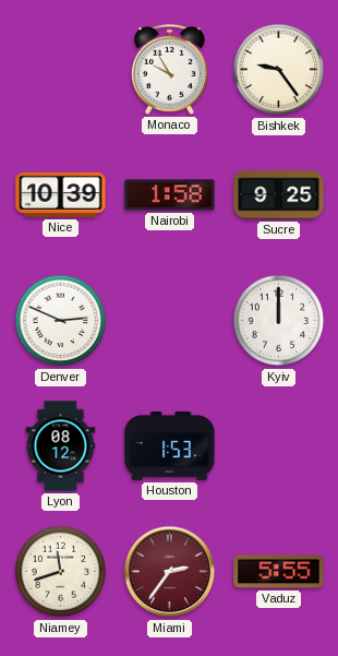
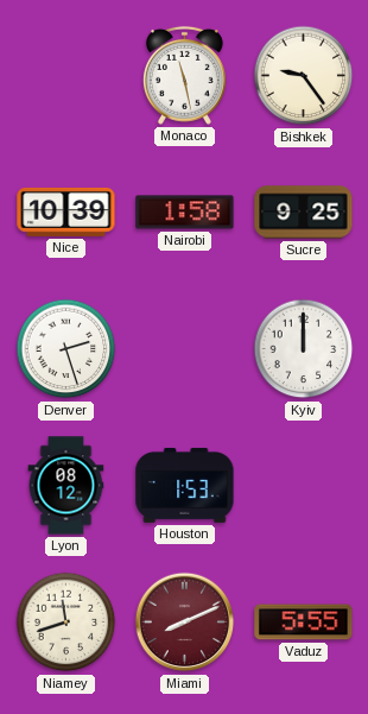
Monaco: 9:55 -> 11:28 (184, 75)
Denver: 2:49 -> 2:27 (66, 349)
Miami: 2:36 -> 8:11 (185, 623)
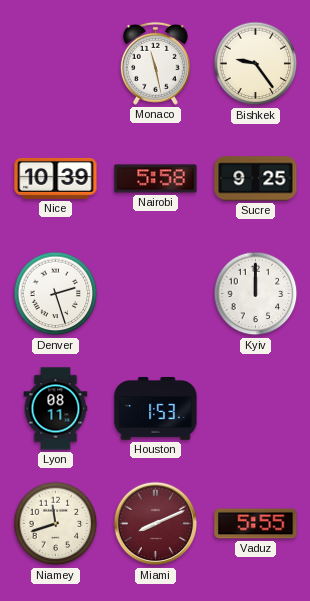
Nairobi: 1:58 -> 5:58 (156, 179)
Lyon: 08:12 -> 08:11 (56, 409)
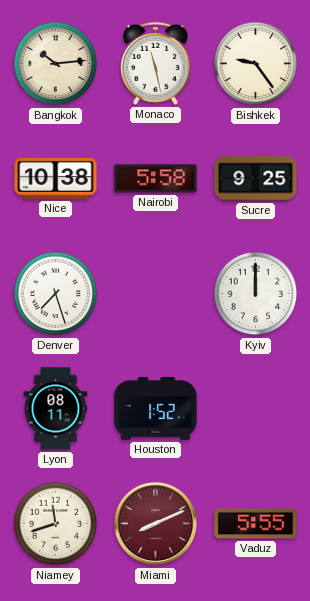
Bangkok: none -> 10:14 (56, 64)
Nice: 10:39 -> 10:38 (56, 178)
Denver: 2:27 -> 7:27 (56, 294)
Houston: 1:53 -> 1:52 (156, 408)
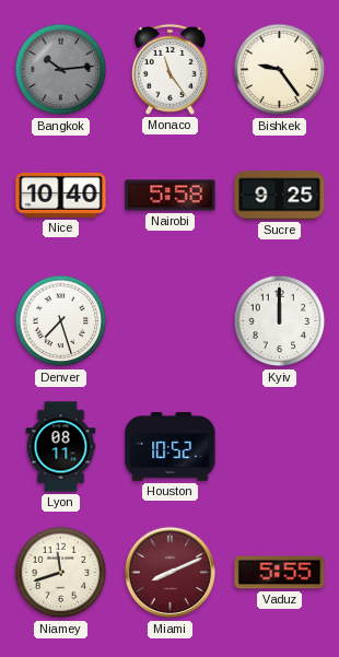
Bangkok dial: cream -> grey (61, 70)
Monaco: 11:28 -> 11:24 (169, 69)
Nice: 10:38 -> 10:40 (61, 195)
Houston: 1:52 -> 10:52 (171, 446)
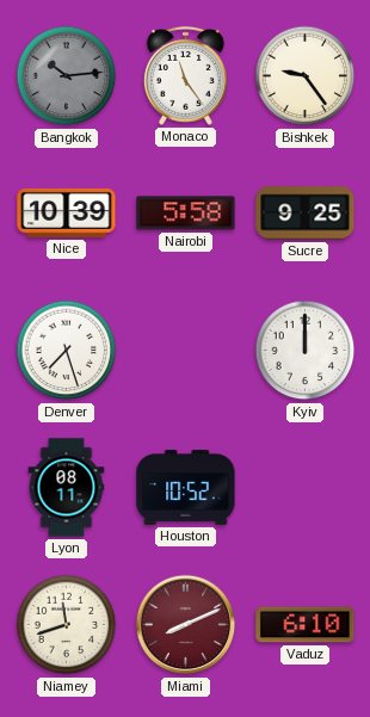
Nice: 10:40 -> 10:39 (67, 212)
Vaduz: 5:55 -> 6:10 (306, 625)
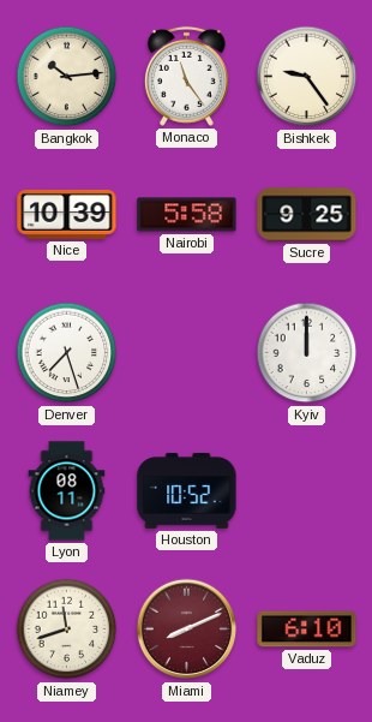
Bangkok dial: grey -> cream (67, 77)
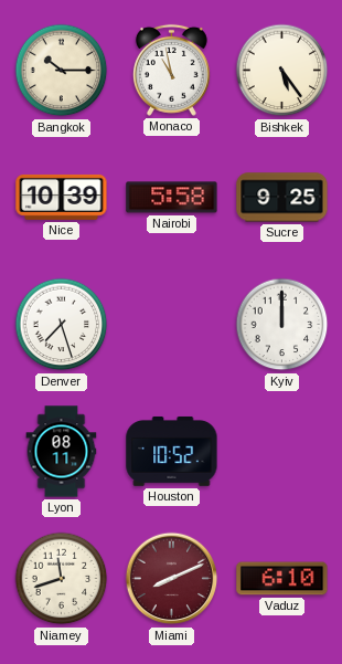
Bangkok: 10:14 -> 10:15 (62, 71)
Monaco: 11:24 -> 10:58 (171, 70)
Bishkek: 9:24 -> 5:24 (282, 71)
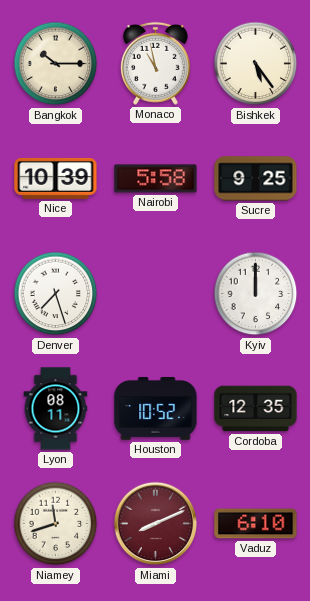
Cordoba: none -> 12:35 (256, 409)
